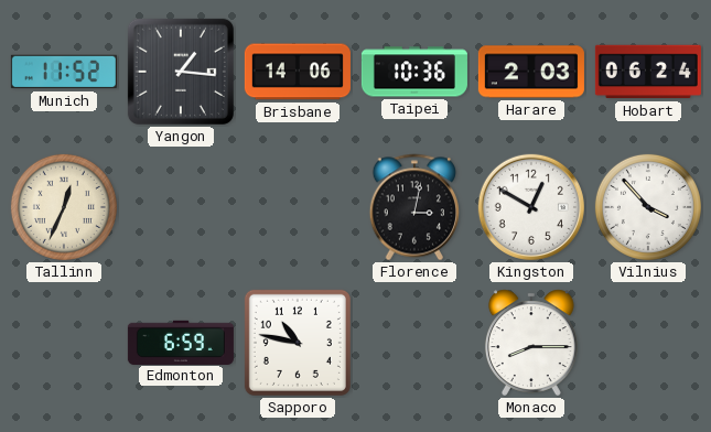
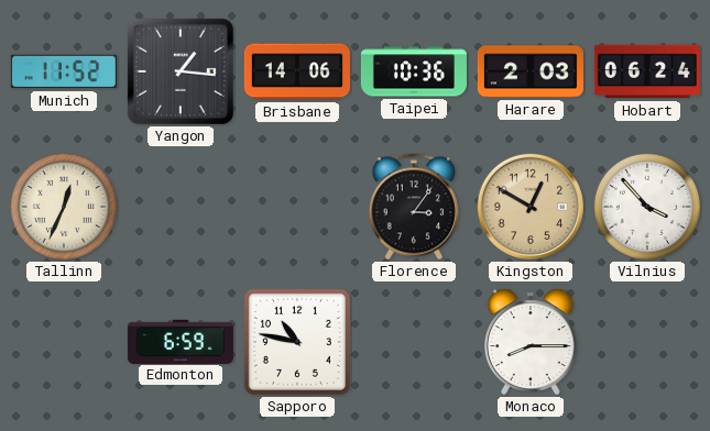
Florence: 3:02 -> 3:06 (413, 207)
Kingston dial: white -> champagne (531, 207)
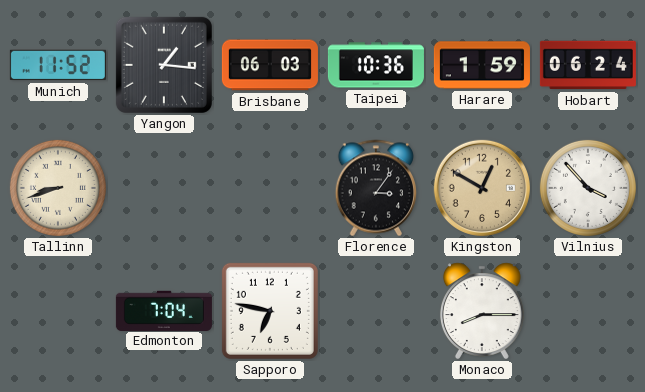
Brisbane: 14:06 -> 06:03 (270, 65)
Harare: 2:03 -> 1:59 (482, 65)
Tallinn: 12:34 -> 8:42 (58, 188)
Edmonton: 6:59 -> 7:04 (164, 310)
Sapporo: 10:47 -> 6:47 (270, 311)
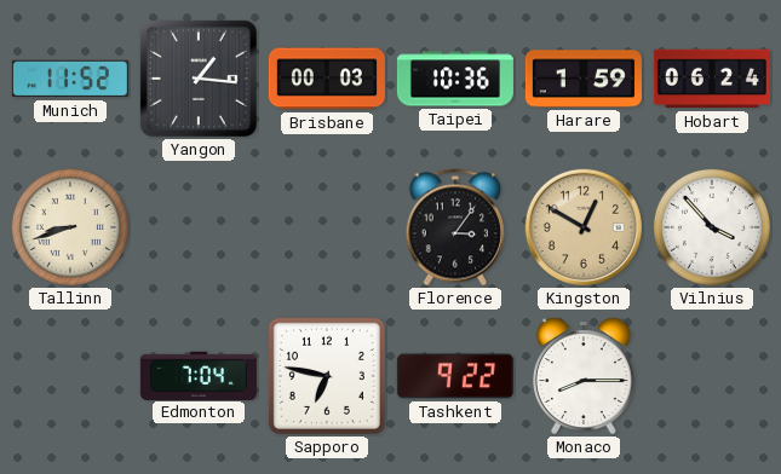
Brisbane: 06:03 -> 00:03 (327, 79)
Tashkent: none -> 9:22 (455, 376)
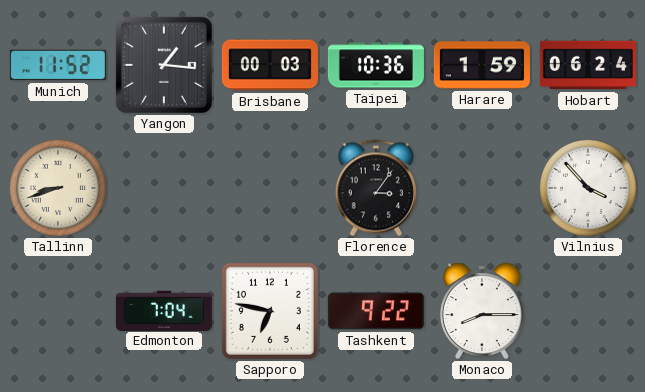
Kingston: 12:50 -> none (584, 227)
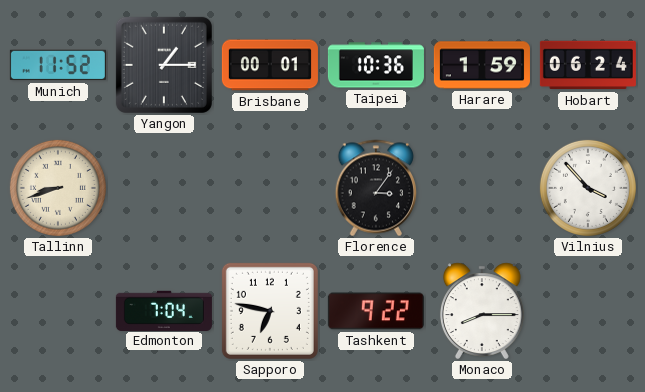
Yangon: 1:16 -> 1:15 (164, 65)
Brisbane: 00:03 -> 00:01 (270, 65)
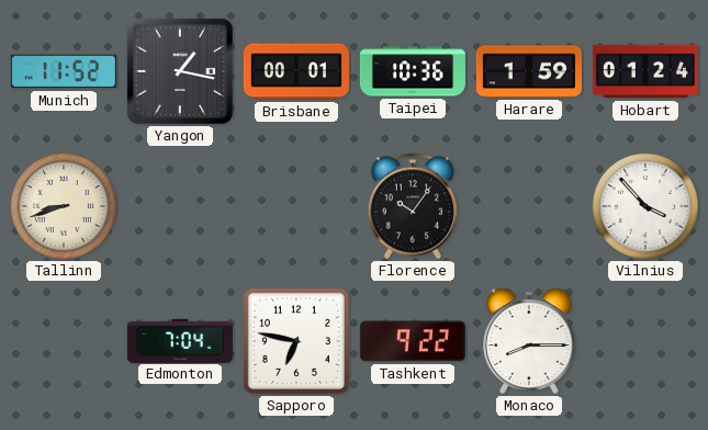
Yangon: 1:15 -> 1:17 (180, 71)
Hobart: 06:24 -> 01:24 (645, 71)
Florence: 3:06 -> 10:06 (412, 206)
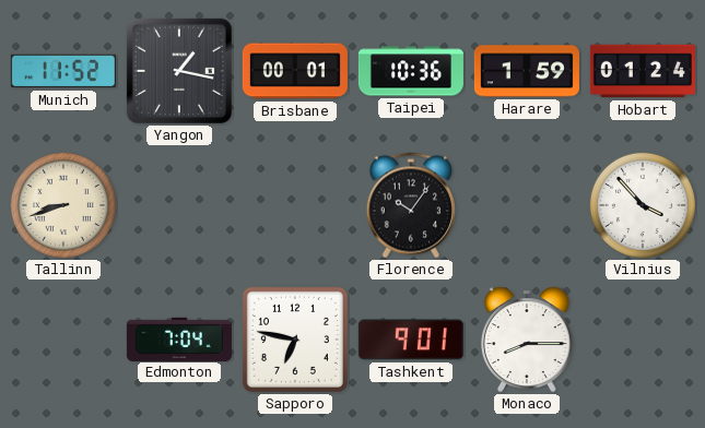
Tashkent: 9:22 -> 9:01 (411, 340)
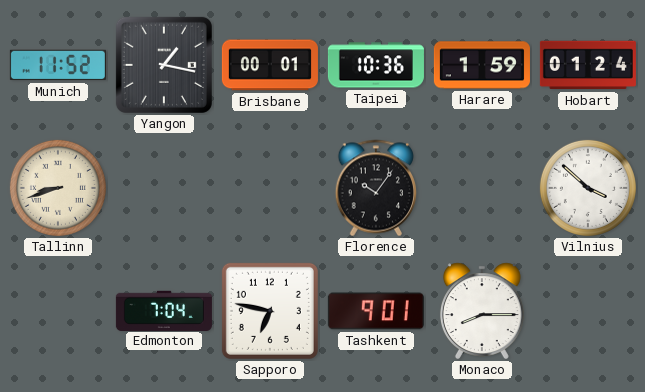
Vilnius: 3:53 -> 3:52 (588, 188)
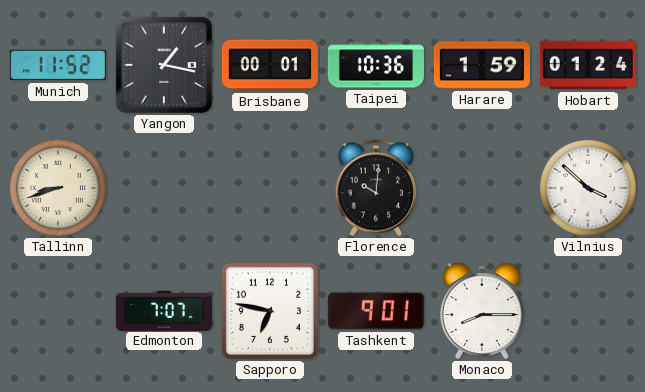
Florence: 10:06 -> 10:01 (375, 188)
Edmonton: 7:04 -> 7:07 (164, 310)
